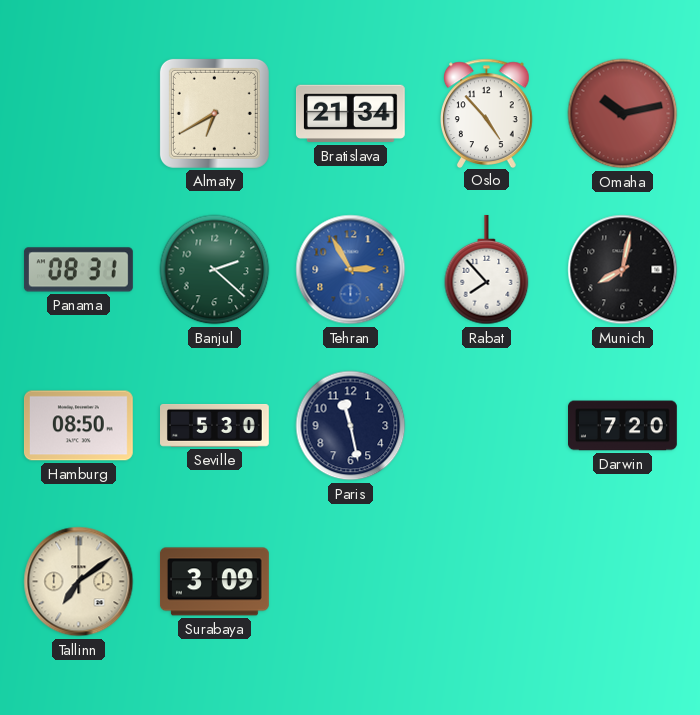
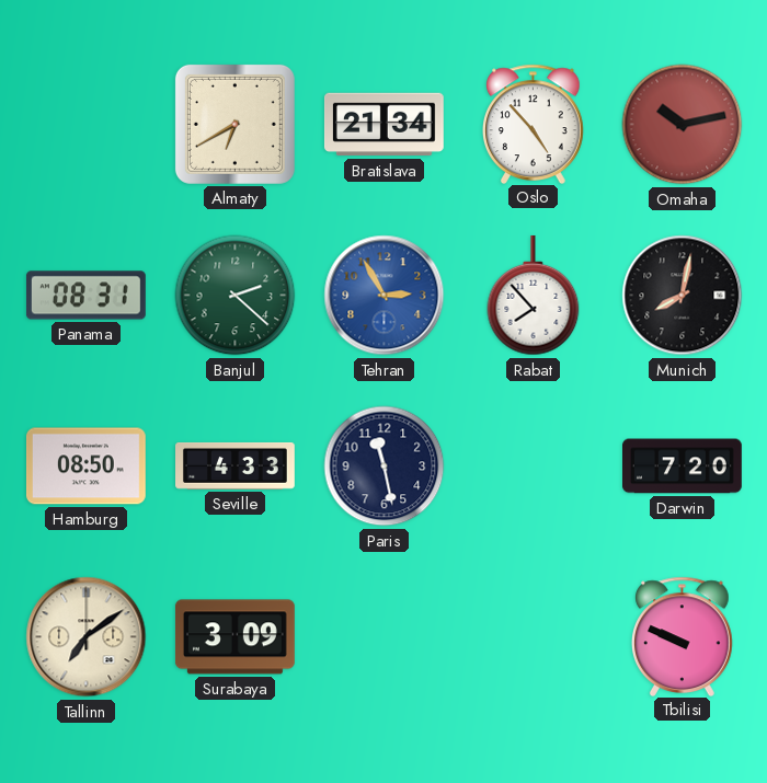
Seville: 5:30 -> 4:33 (236, 465)
Tbilisi: none -> 9:49 (683, 636)
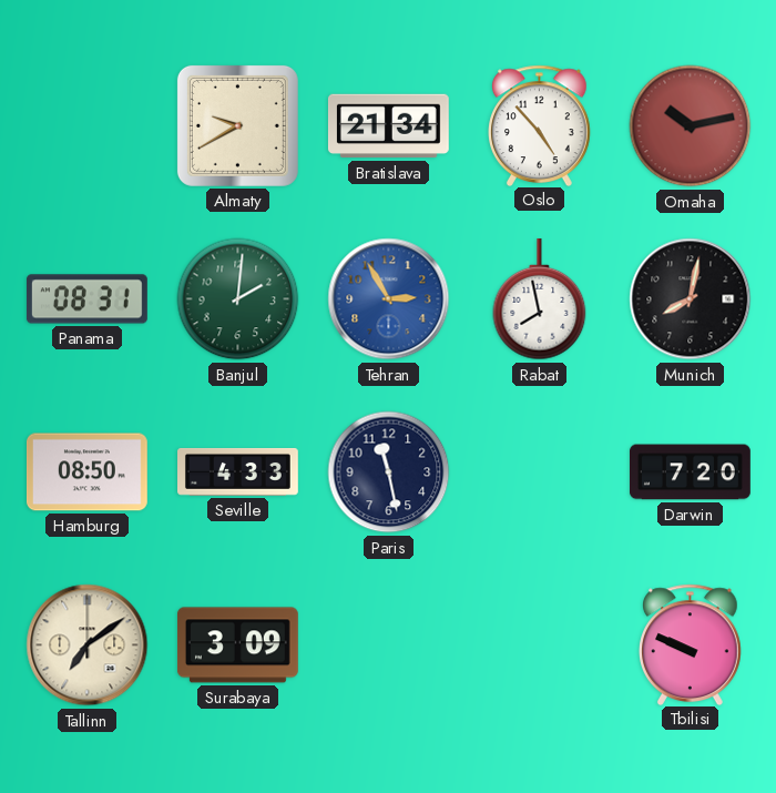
Almaty: 6:40 -> 9:40 (237, 125)
Banjul: 2:22 -> 2:01 (238, 299)
Rabat: 7:53 -> 7:58 (540, 299)
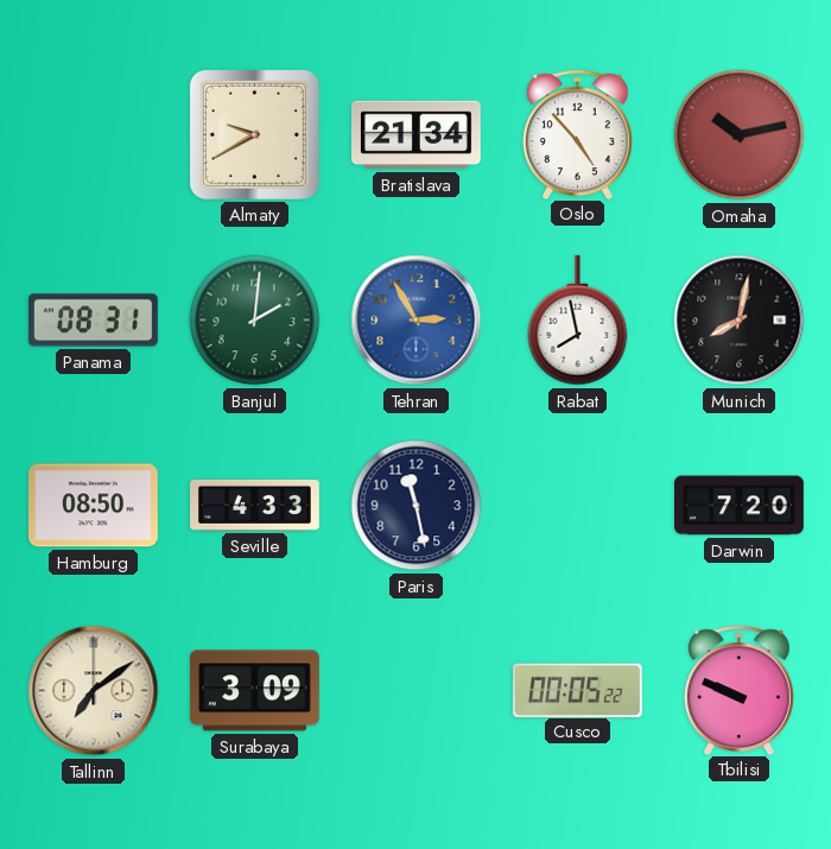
Cusco: none -> 00:05 (577, 690)
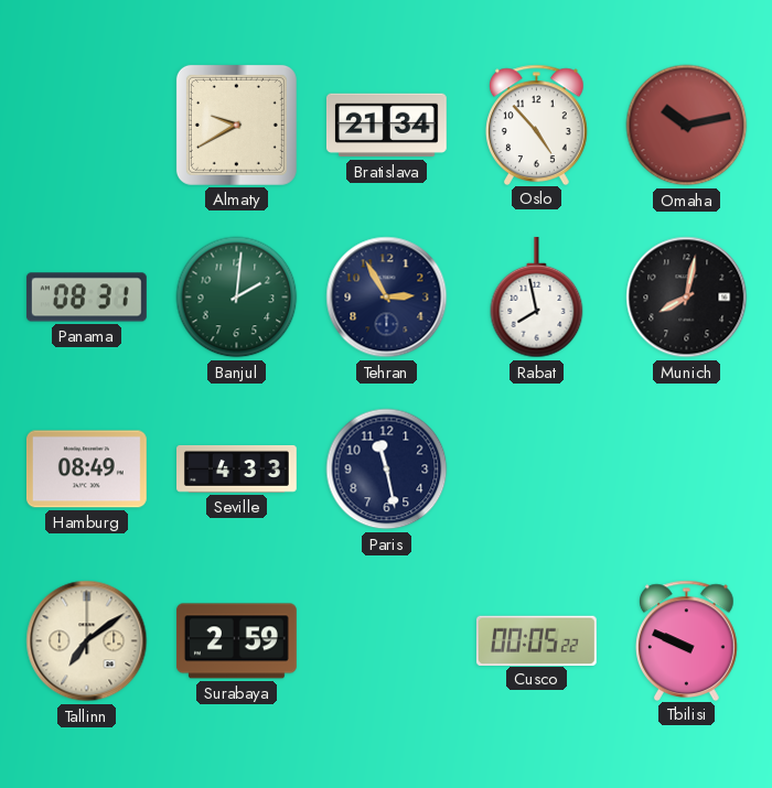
Tehran dial: blue -> navy (387, 298)
Hamburg: 08:50 -> 08:49 (86, 469)
Darwin: 7:20 -> none (740, 506)
Surabaya: 3:09 -> 2:59 (236, 641)
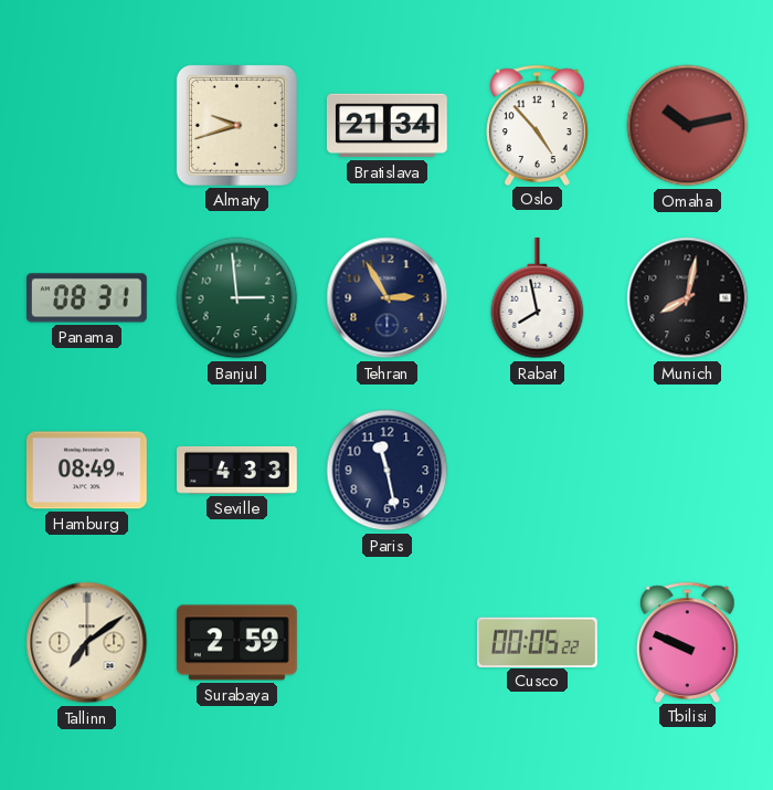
Almaty: 9:40 -> 9:42 (236, 125)
Banjul: 2:01 -> 2:59 (237, 298)
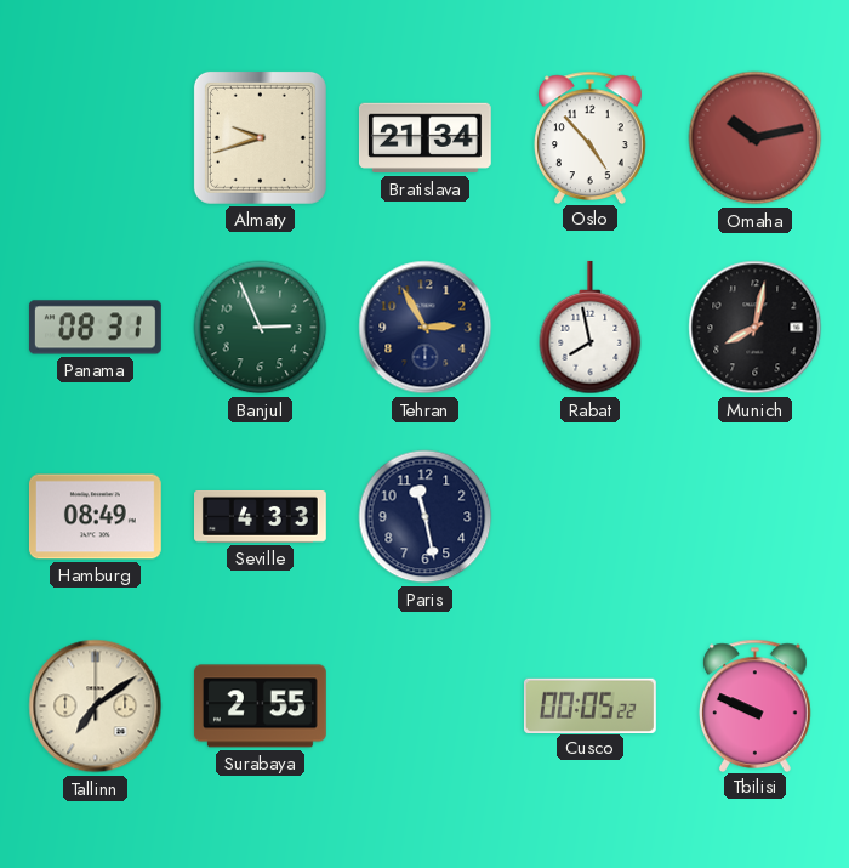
Banjul: 2:59 -> 2:56 (261, 328)
Surabaya: 2:59 -> 2:55 (260, 707)
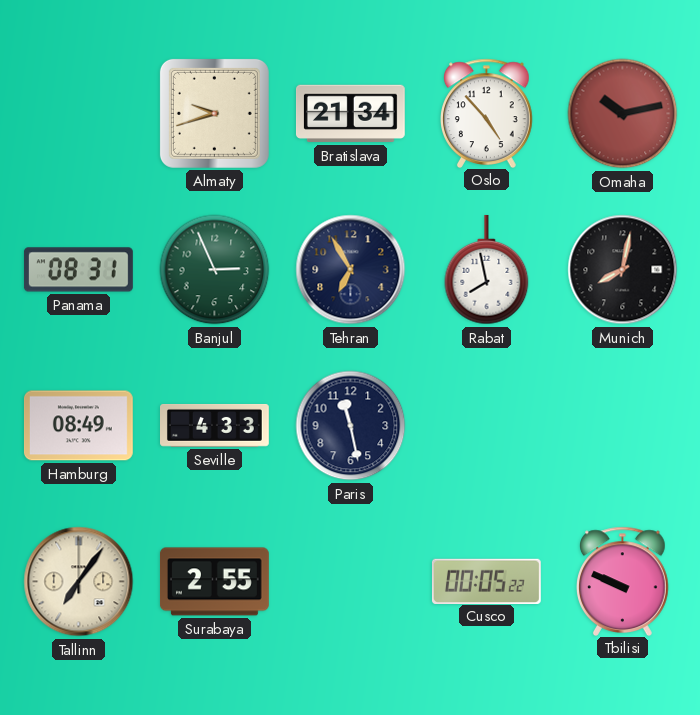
Tehran: 2:55 -> 6:55 (351, 270)
Tallinn: 7:09 -> 7:06 (79, 582)
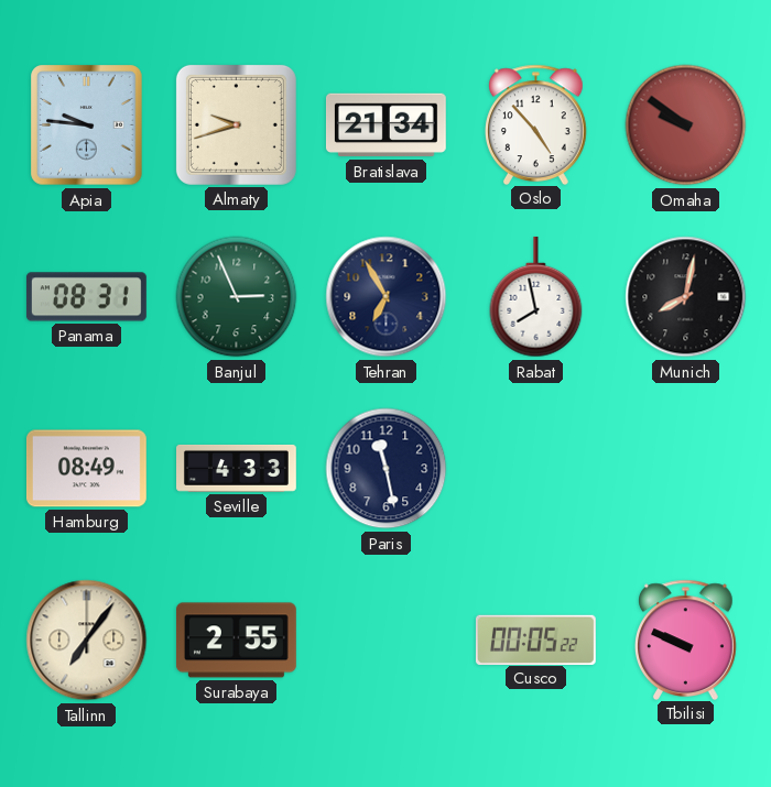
Apia: none -> 9:46 (87, 125)
Omaha: 10:13 -> 9:51 (686, 125)
